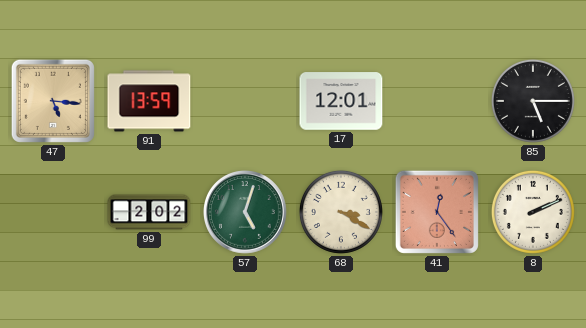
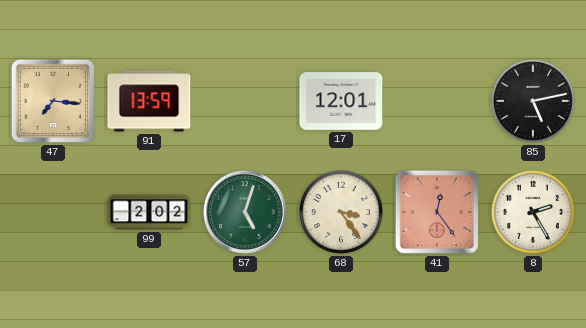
47: 5:16 -> 7:16 (53, 101)
85: 5:15 -> 5:13 (533, 101)
68: 3:20 -> 3:24 (341, 212)
8: 2:11 -> 2:25 (533, 212)
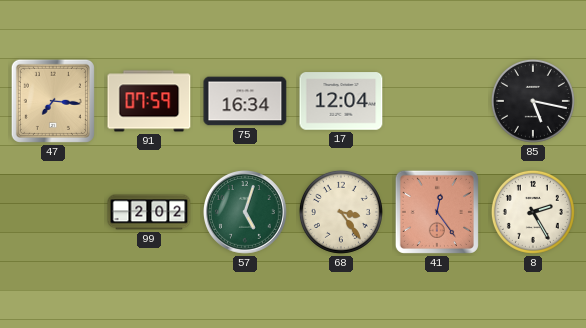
91: 13:59 -> 07:59 (149, 101)
75: none -> 16:34 (245, 101)
17: 12:01 -> 12:04 (341, 101)
85: 5:13 -> 5:17 (533, 101)
